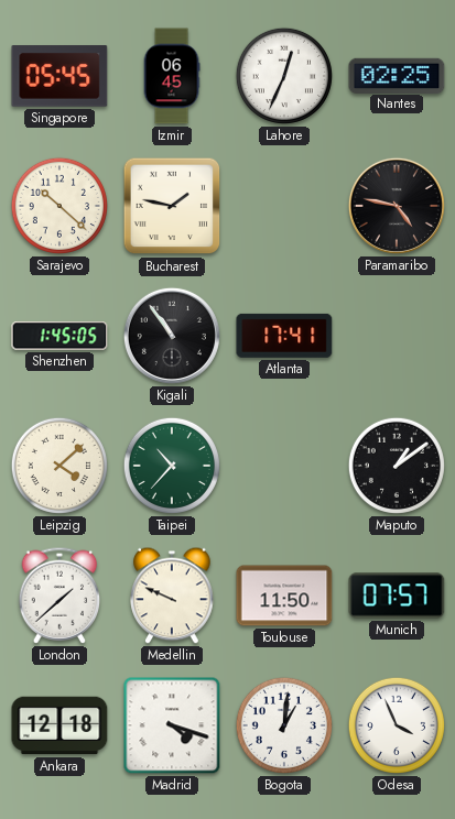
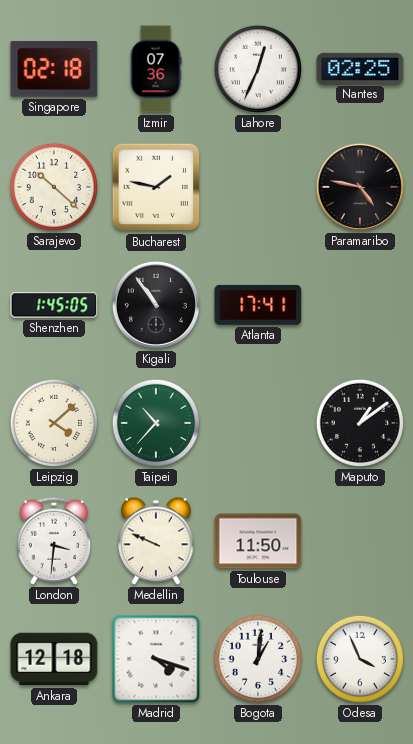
Singapore: 05:45 -> 02:18 (54, 69)
Izmir: 06:45 -> 07:36 (156, 69)
London: 1:38 -> 3:31 (54, 541)
Munich: 07:57 -> none (397, 596)
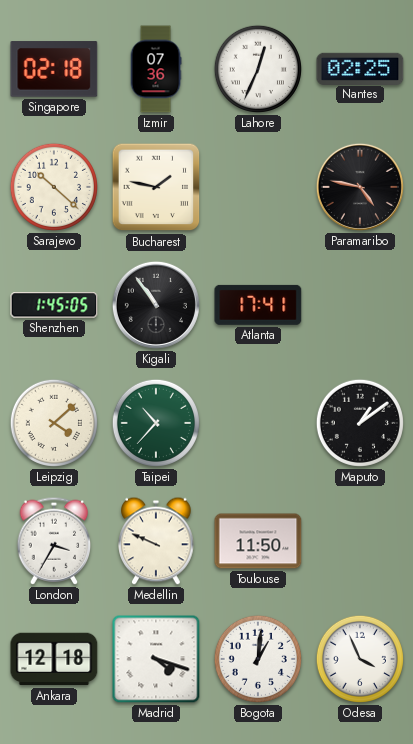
London: 3:31 -> 3:35 (54, 541)
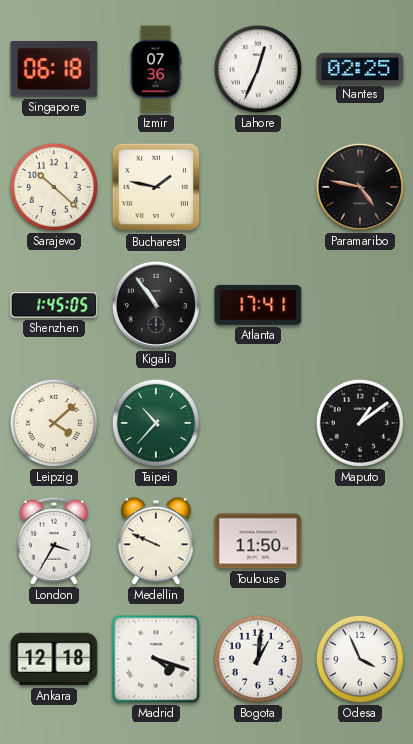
Singapore: 02:18 -> 06:18 (54, 69)
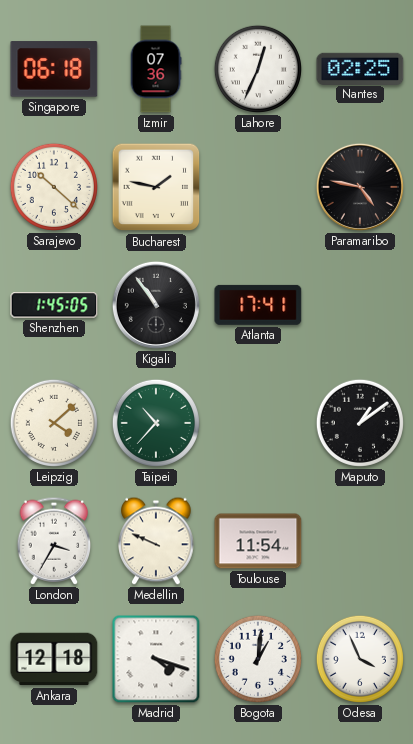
Toulouse: 11:50 -> 11:54 (258, 541)
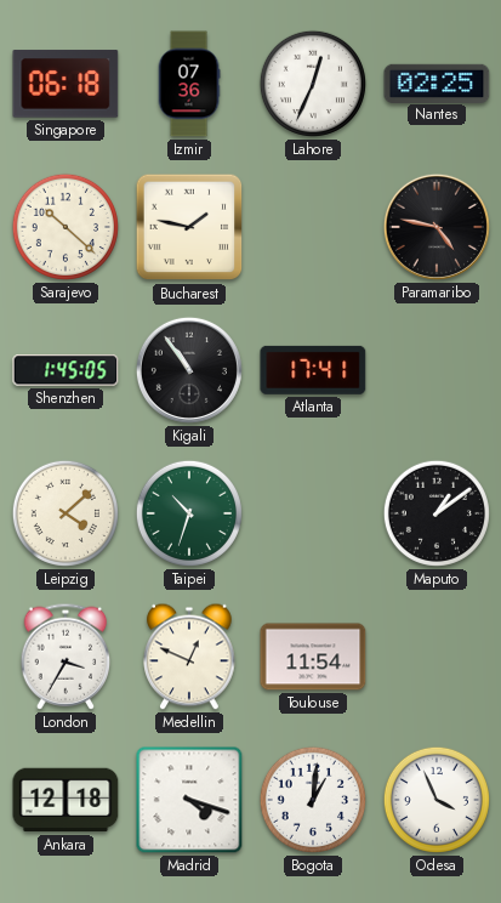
Taipei: 10:37 -> 10:33 (189, 513)
Medellin: 9:49 -> 12:49 (189, 657)
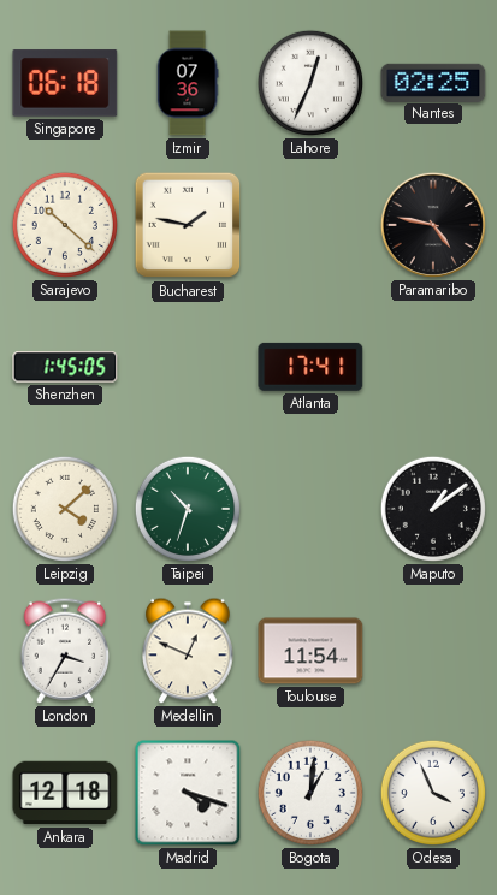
Kigali: 10:54 -> none (189, 370)
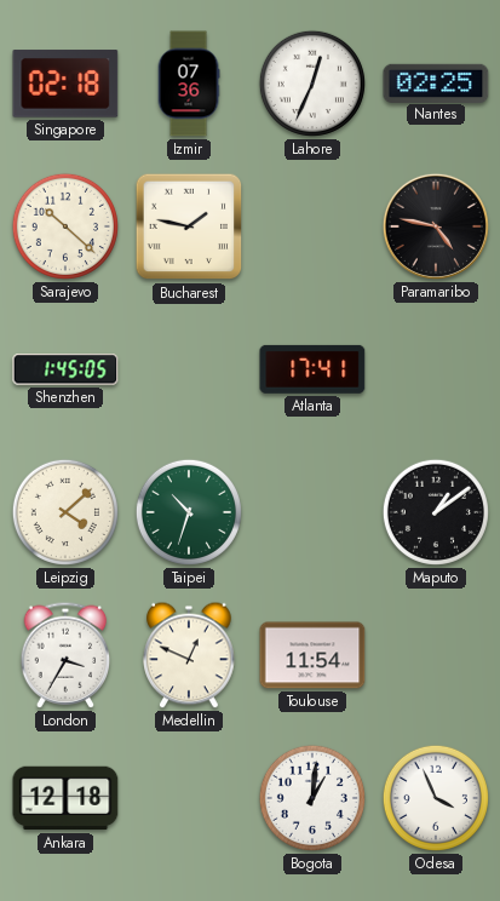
Singapore: 06:18 -> 02:18 (65, 84)
Madrid: 4:18 -> none (188, 793)
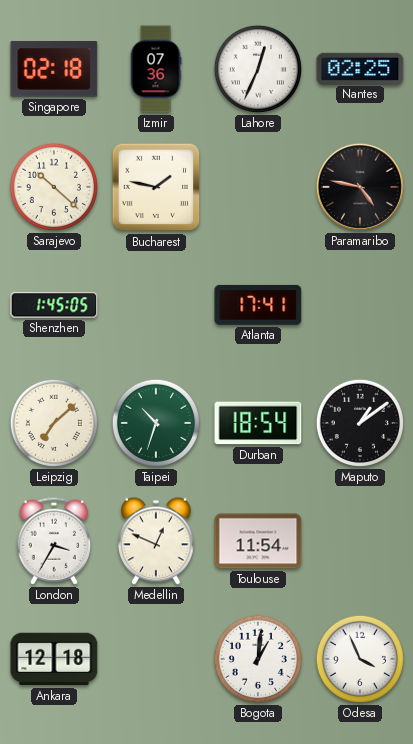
Leipzig: 4:08 -> 7:08 (54, 423)
Durban: none -> 18:54 (258, 423)
